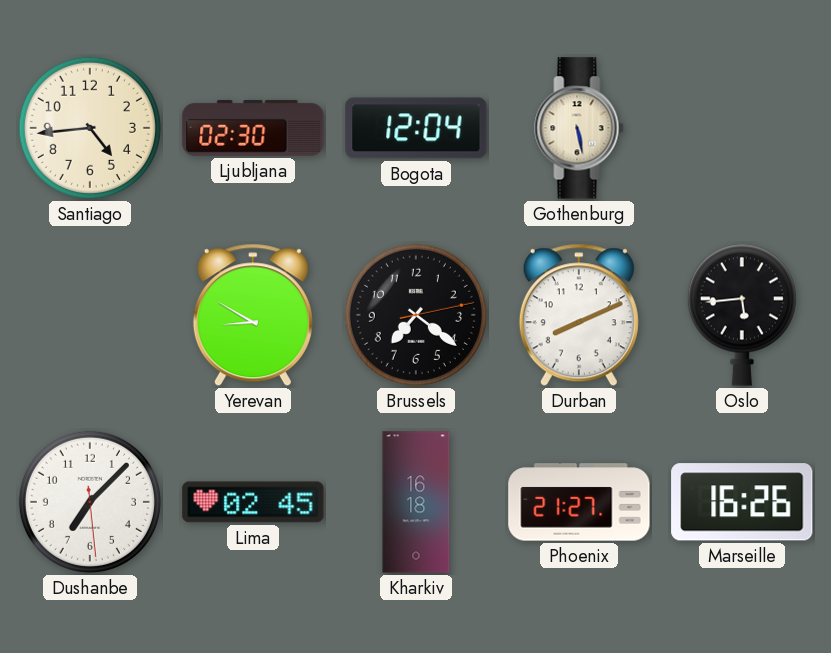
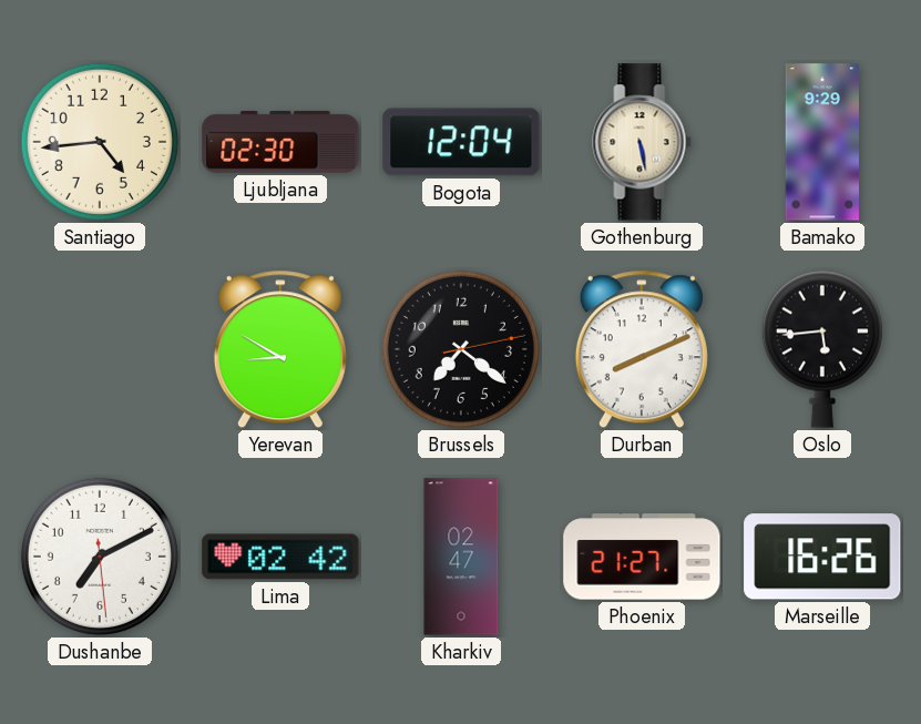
Bamako: none -> 9:29 (822, 142)
Dushanbe: 7:07 -> 7:10 (100, 557)
Lima: 02:45 -> 02:42 (280, 557)
Kharkiv: 16:18 -> 02:47 (461, 557)
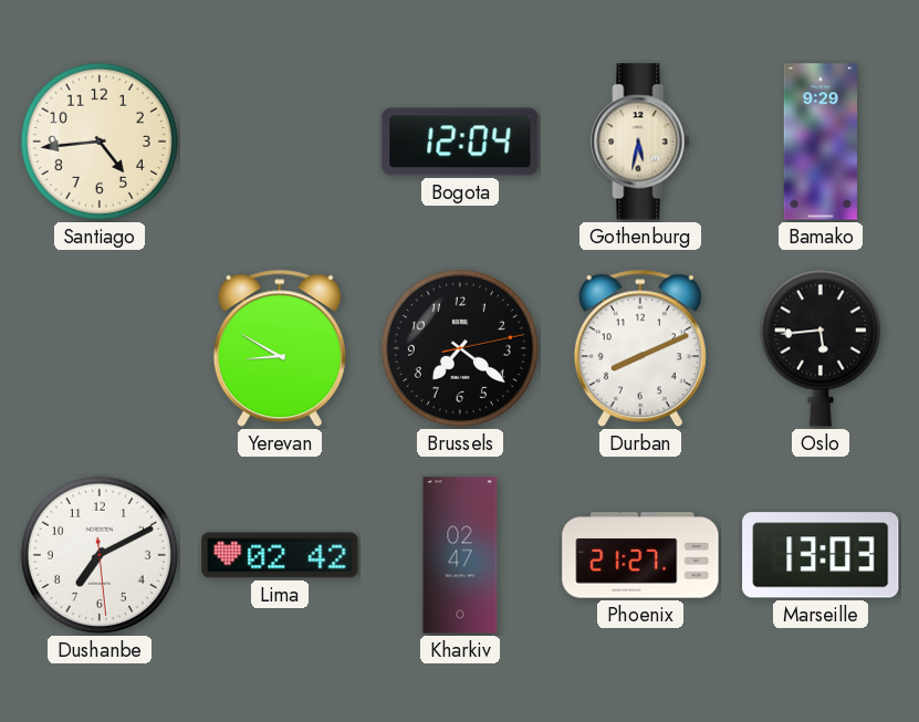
Ljubljana: 02:30 -> none (280, 142)
Gothenburg: 5:28 -> 5:32 (640, 142)
Marseille: 16:26 -> 13:03 (821, 555)
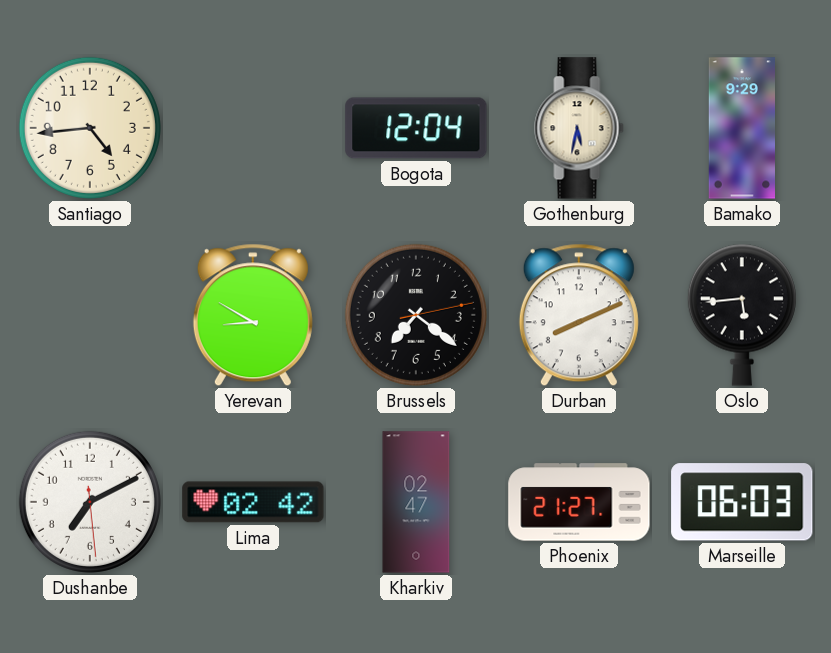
Marseille: 13:03 -> 06:03 (742, 502)
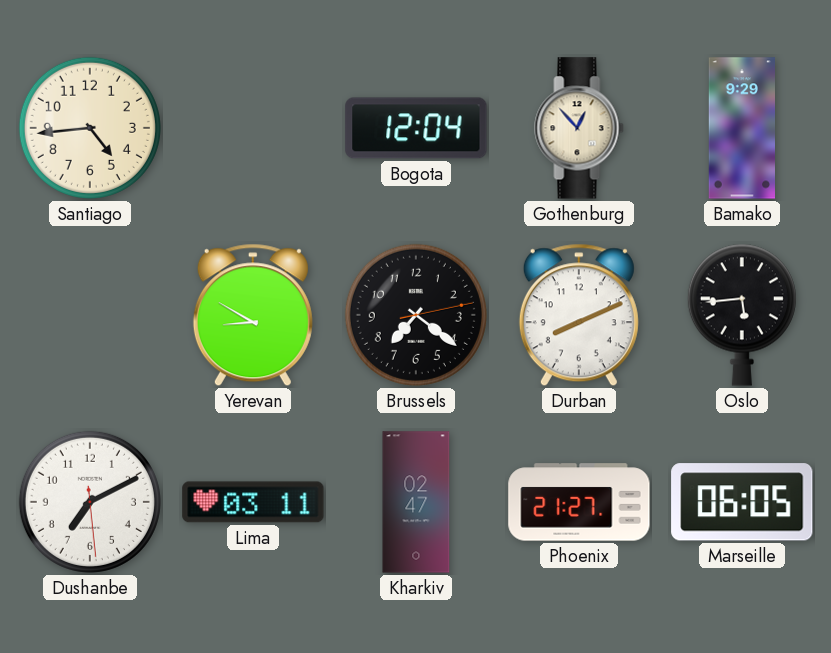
Gothenburg: 5:32 -> 12:53 (579, 128)
Lima: 02:42 -> 03:11 (253, 502)
Marseille: 06:03 -> 06:05 (742, 502)
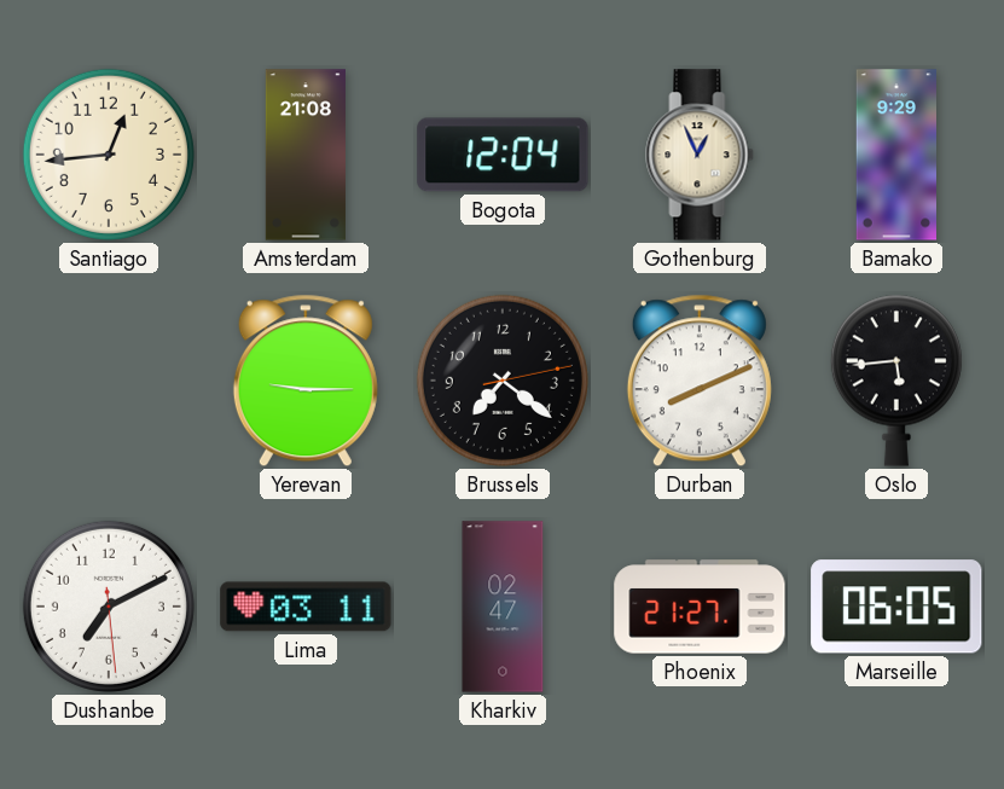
Santiago: 4:44 -> 12:44 (109, 155)
Amsterdam: none -> 21:08 (306, 155)
Gothenburg: 12:53 -> 12:56 (700, 155)
Yerevan: 8:50 -> 9:15 (306, 381)
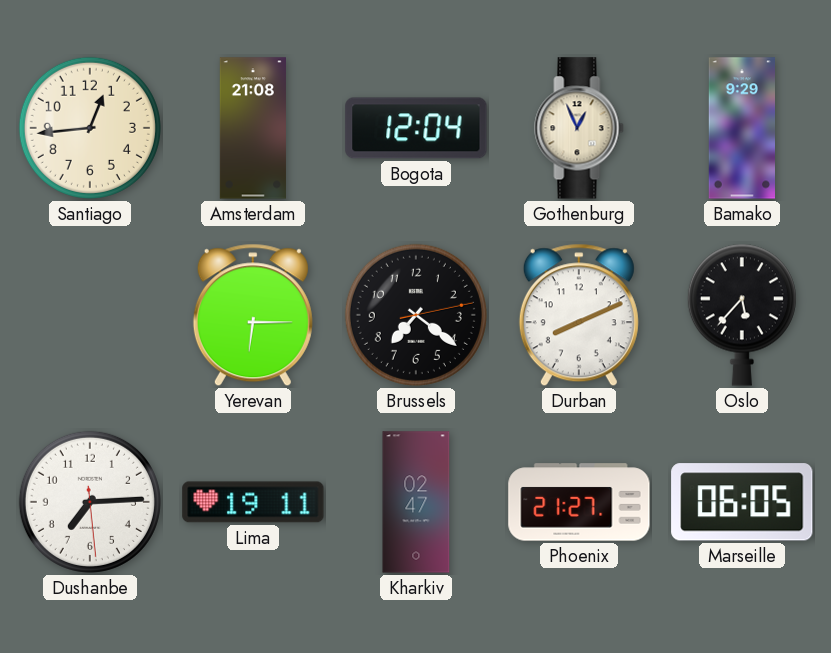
Yerevan: 9:15 -> 6:15 (253, 315)
Oslo: 5:44 -> 5:37 (742, 315)
Dushanbe: 7:10 -> 7:14 (90, 502)
Lima: 03:11 -> 19:11 (253, 502)
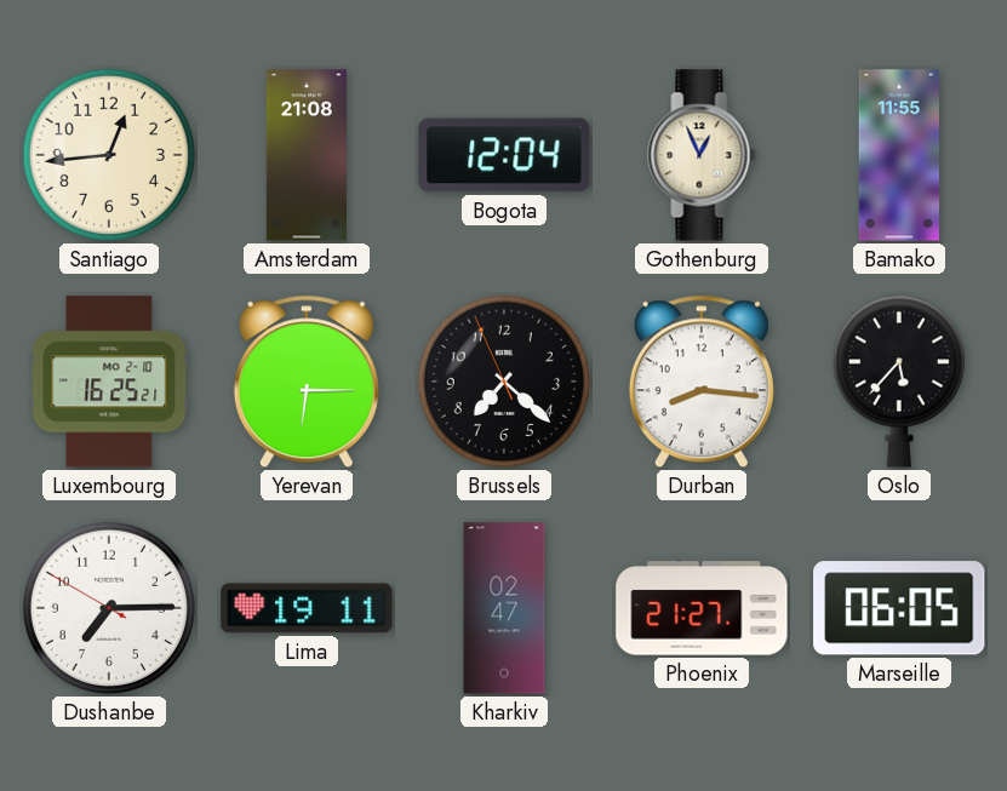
Bamako: 9:29 -> 11:55 (899, 155)
Luxembourg: none -> 16:25 (109, 382)
Brussels: 7:21:13 -> 7:21:56 (504, 382)
Durban: 8:11 -> 8:16 (702, 382)
Dushanbe: 7:14:29 -> 7:14:50 (109, 608)
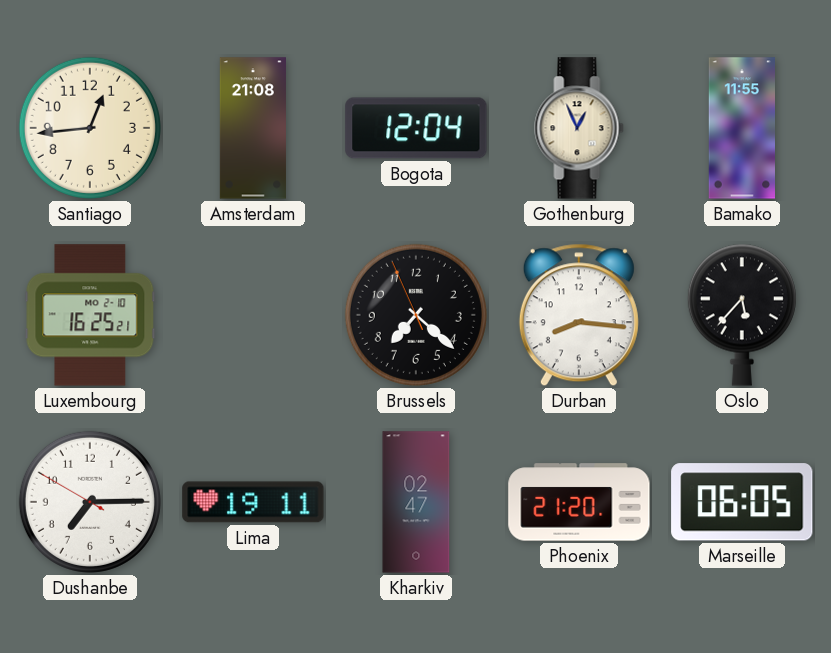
Yerevan: 6:15 -> none (307, 382)
Phoenix: 21:27 -> 21:20 (579, 502)
